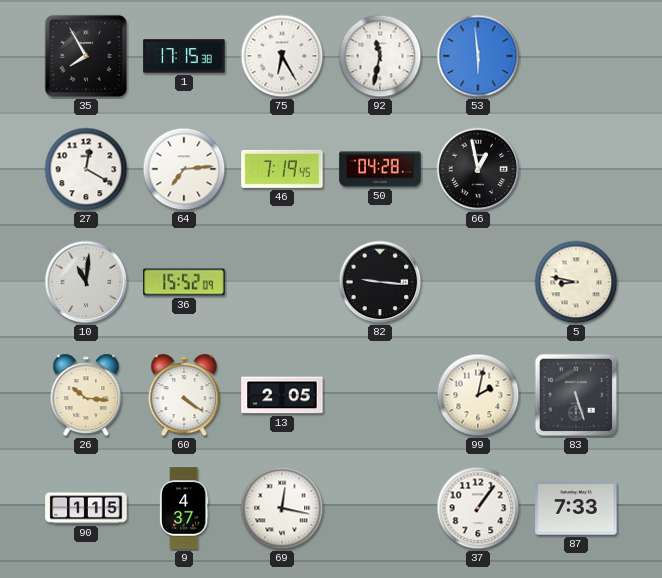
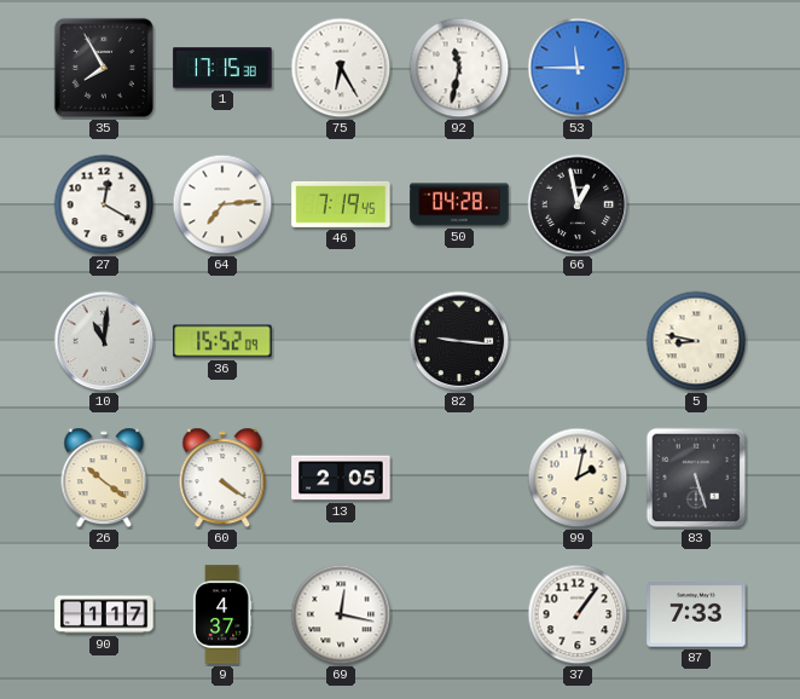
53: 5:59 -> 11:45 (578, 68)
26: 10:16 -> 10:21 (104, 478)
90: 1:15 -> 1:17 (104, 614)
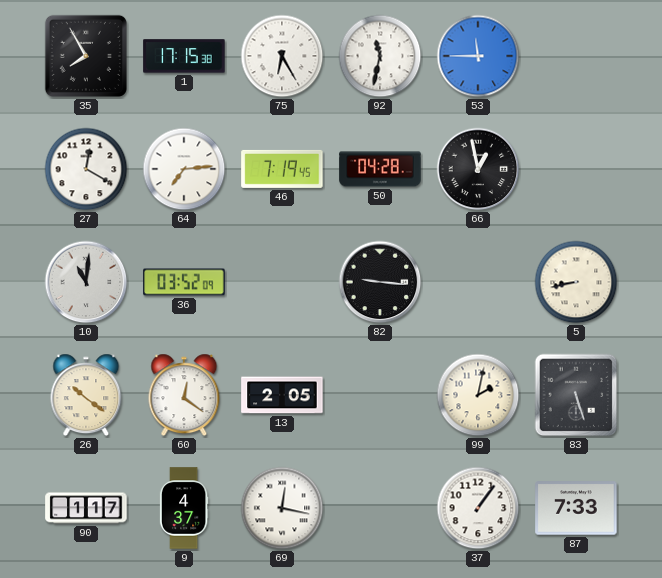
36: 15:52 -> 03:52 (184, 282)
5: 8:47 -> 8:43 (576, 282)
60: 4:21 -> 12:21 (184, 395)
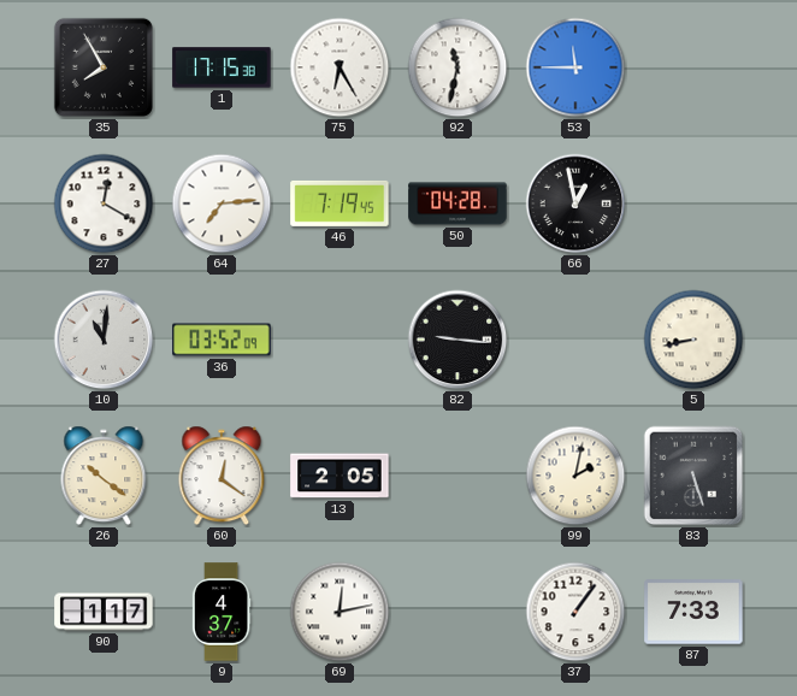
69: 12:17 -> 12:13 (340, 612)
